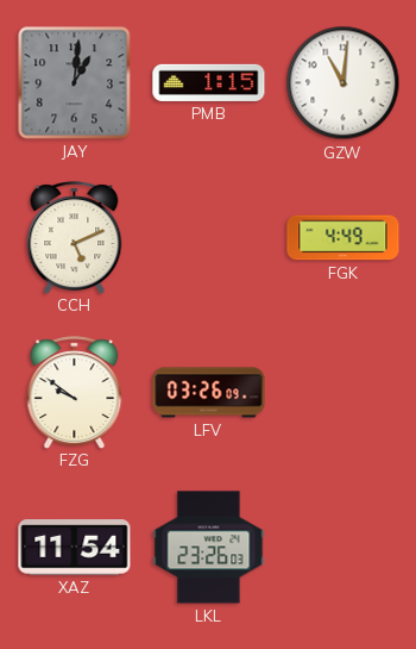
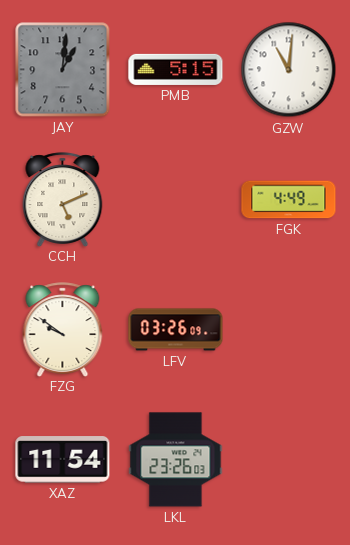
PMB: 1:15 -> 5:15 (176, 69)
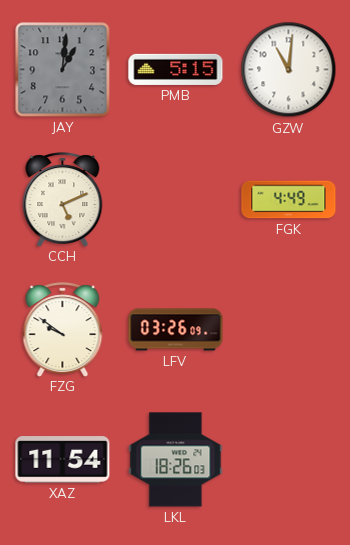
LKL: 23:26 -> 18:26 (176, 460)
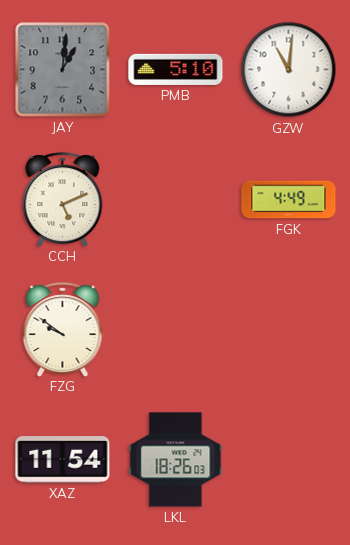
PMB: 5:15 -> 5:10 (176, 69)
LFV: 03:26 -> none (176, 330)
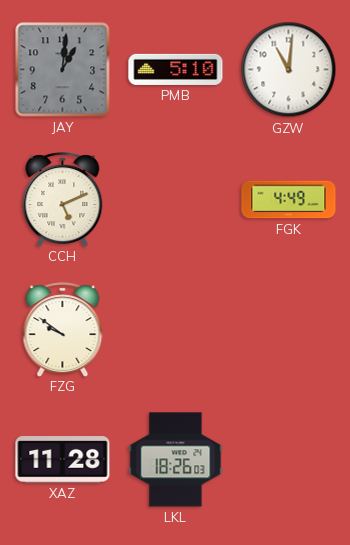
XAZ: 11:54 -> 11:28 (63, 460)
